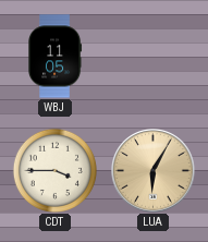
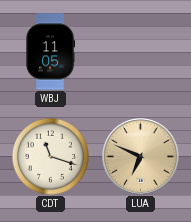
CDT: 3:45 -> 11:18 (50, 156)
LUA: 6:05 -> 6:49 (141, 157)
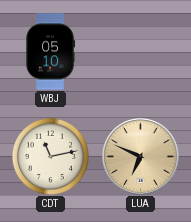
WBJ: 11:05 -> 05:10 (51, 52)
CDT: 11:18 -> 11:13 (50, 156)
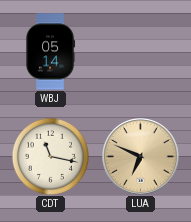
WBJ: 05:10 -> 05:14 (51, 52)
CDT: 11:13 -> 11:17 (50, 156)
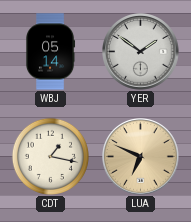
YER: none -> 1:51 (141, 52)
CDT: 11:17 -> 1:17 (50, 156)
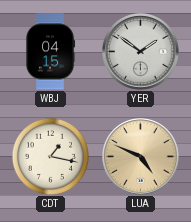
WBJ: 05:14 -> 04:15 (51, 52)
LUA: 6:49 -> 4:49 (141, 157)
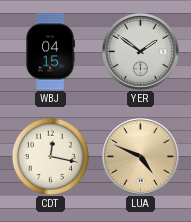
CDT: 1:17 -> 12:17 (50, 156)
